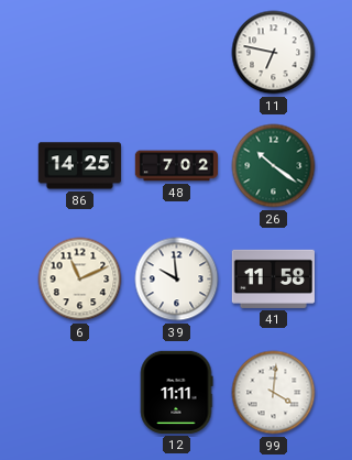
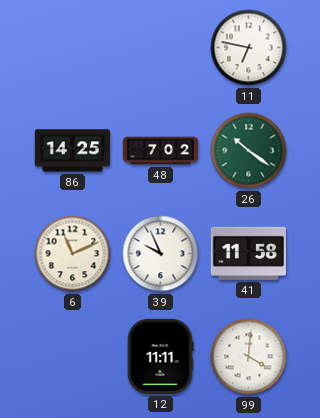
39: 9:59 -> 9:56 (161, 254)
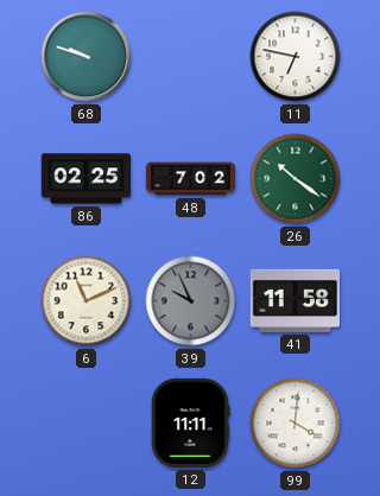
68: none -> 9:48 (87, 57)
86: 14:25 -> 02:25 (85, 179)
39 dial: white -> grey (191, 301)
